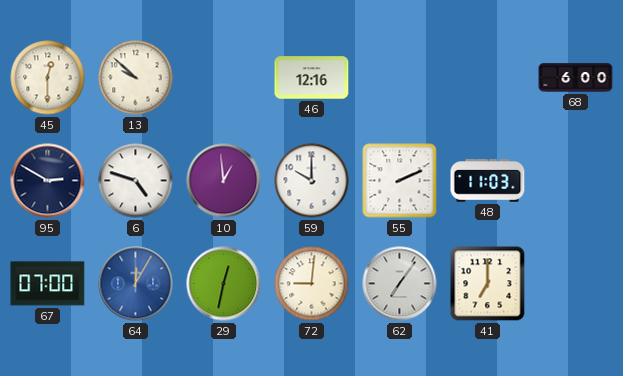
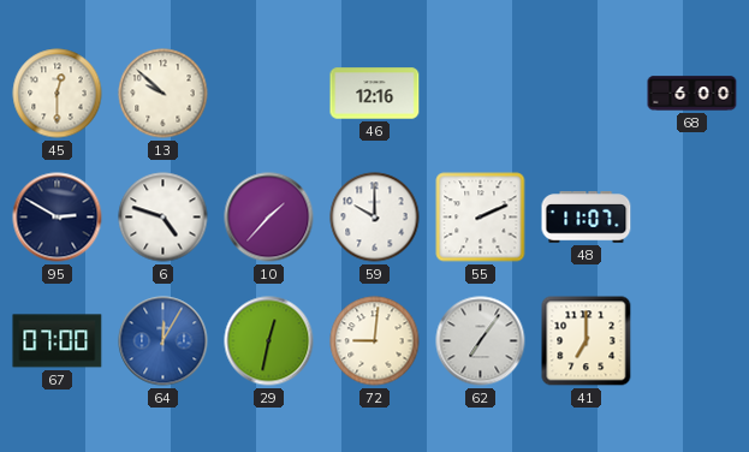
10: 12:59 -> 1:37 (269, 218)
48: 11:03 -> 11:07 (587, 218)
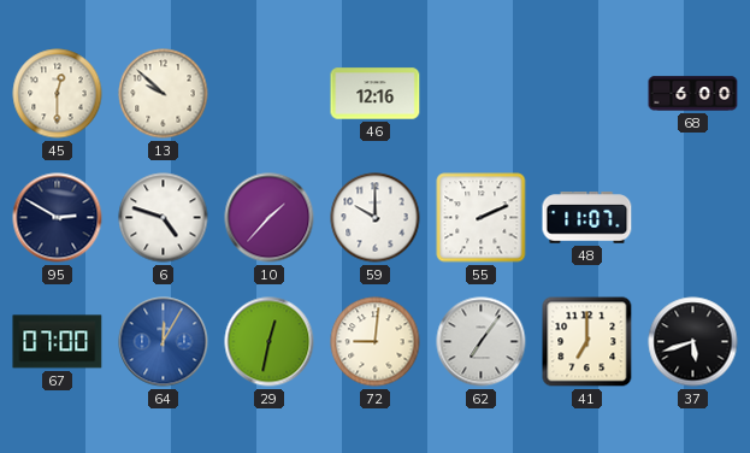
37: none -> 5:42 (693, 342)
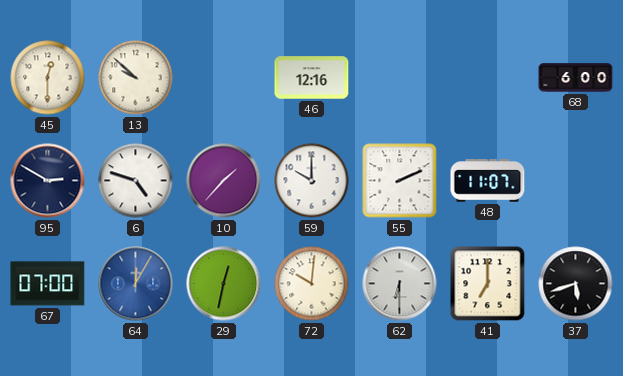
72: 9:01 -> 10:01 (312, 284)
62: 7:06 -> 6:30 (400, 284)
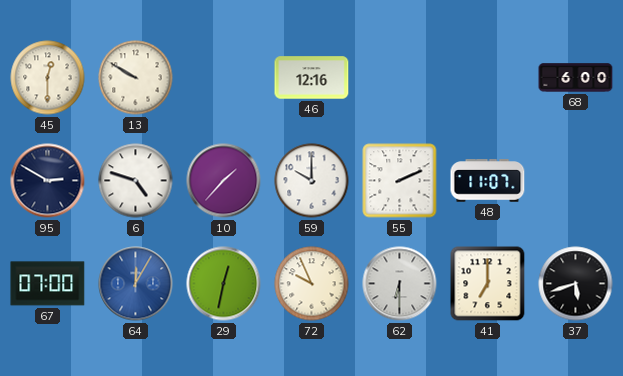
13: 9:52 -> 9:50 (136, 78)
72: 10:01 -> 9:56 (312, 284)
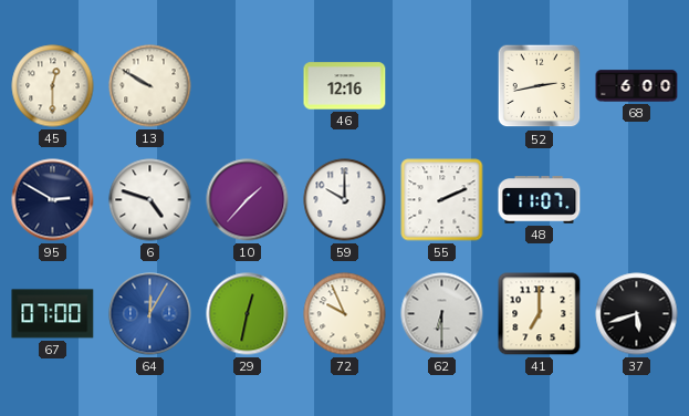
52: none -> 2:43 (540, 86)
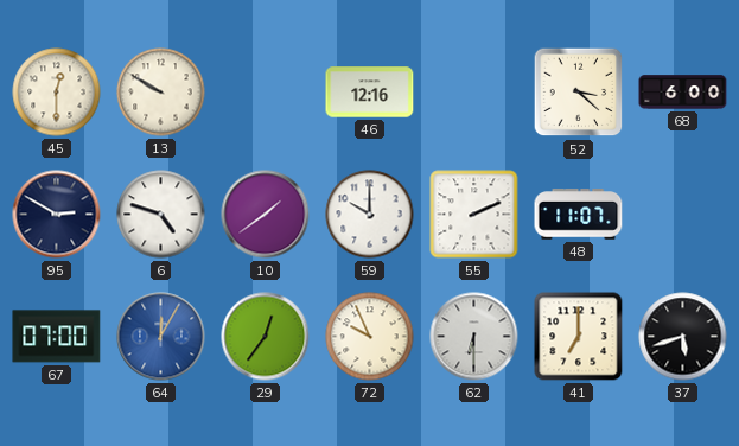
52: 2:43 -> 3:22 (579, 93)
10: 1:37 -> 1:39 (266, 215)
29: 12:32 -> 12:36 (266, 337)
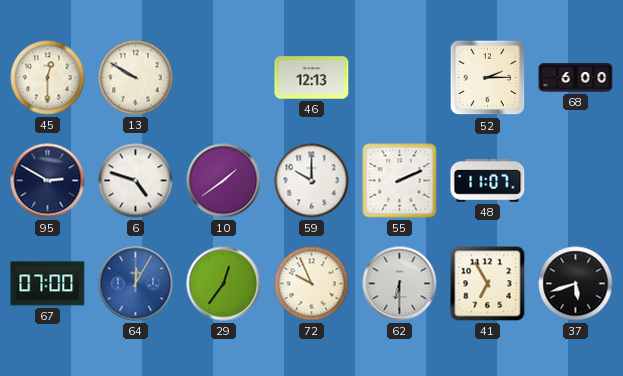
46: 12:16 -> 12:13 (312, 78)
52: 3:22 -> 2:15 (488, 78)
41: 7:00 -> 6:55 (488, 284)
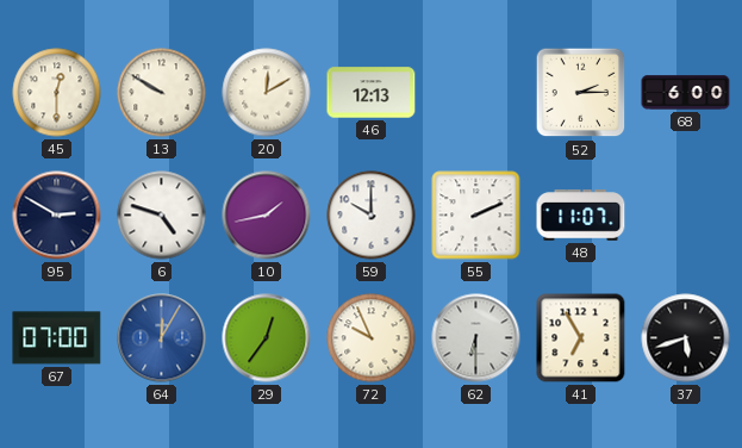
20: none -> 12:10 (267, 93)
10: 1:39 -> 1:43 (267, 216)
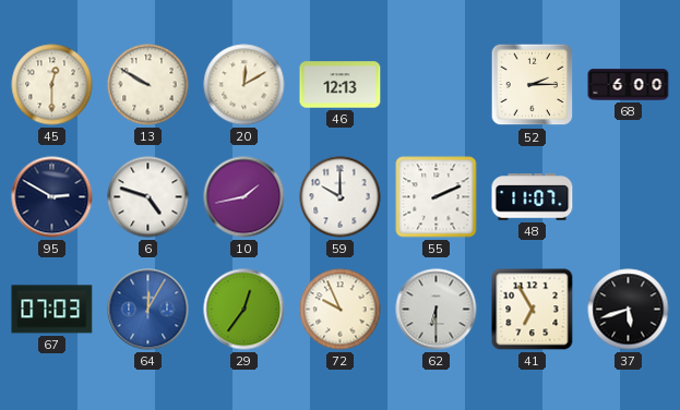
67: 07:00 -> 07:03 (52, 310)
